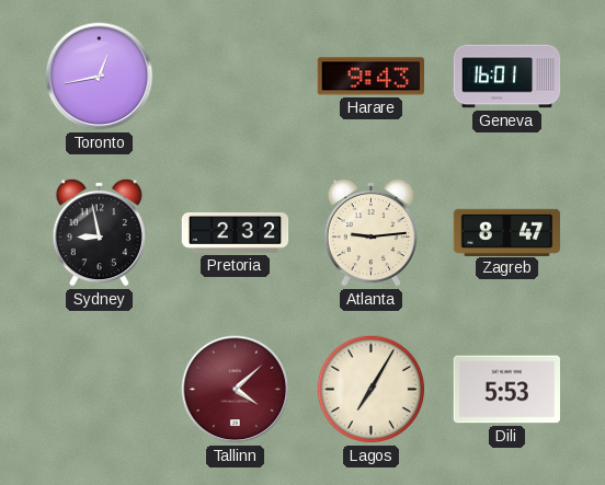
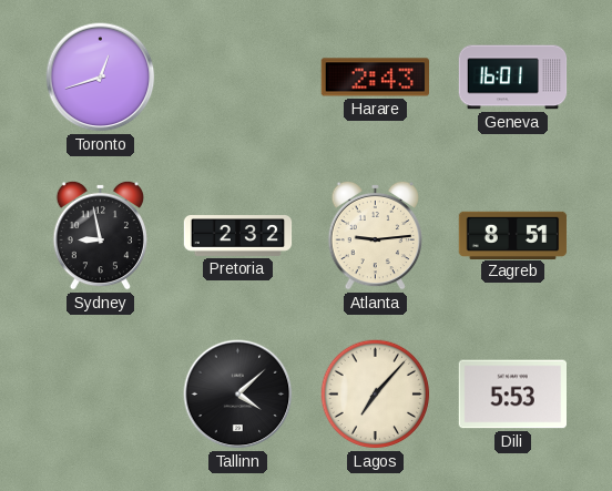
Toronto: 12:43 -> 12:42 (101, 78)
Harare: 9:43 -> 2:43 (375, 78)
Zagreb: 8:47 -> 8:51 (513, 235)
Tallinn dial: burgundy -> black (238, 395)
Lagos: 7:05 -> 7:07 (376, 395)
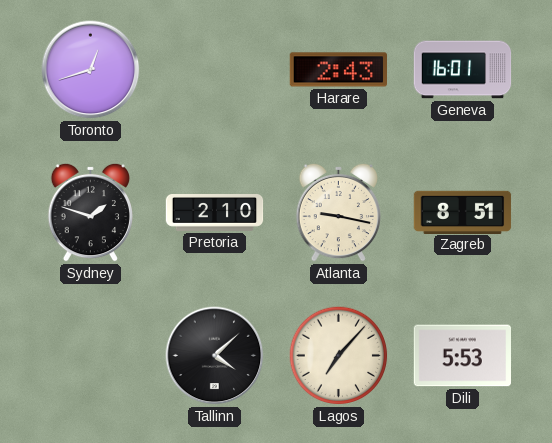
Sydney: 8:58 -> 1:48 (90, 212)
Pretoria: 2:32 -> 2:10 (215, 213)
Atlanta: 9:14 -> 9:17 (338, 212)
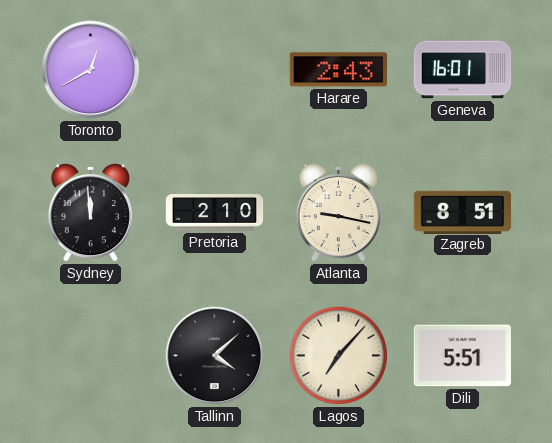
Toronto: 12:42 -> 12:40 (91, 70)
Sydney: 1:48 -> 11:59 (90, 212)
Dili: 5:53 -> 5:51 (462, 356)
